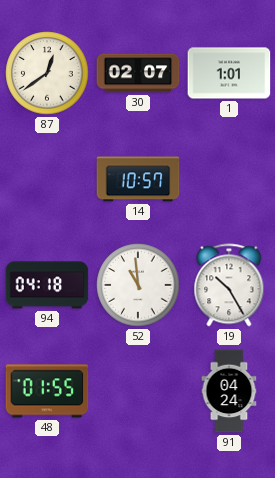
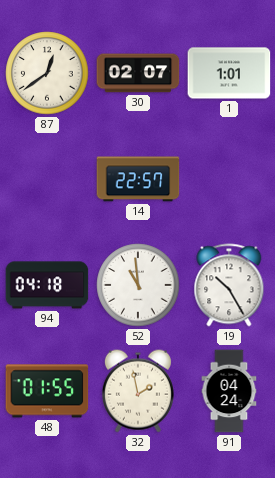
14: 10:57 -> 22:57 (138, 179)
32: none -> 1:58 (138, 391)
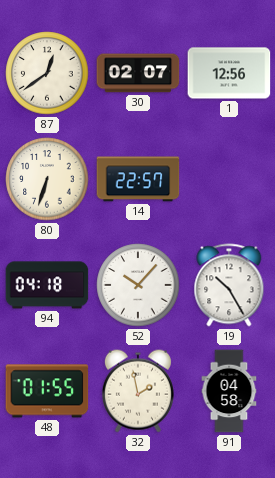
1: 1:01 -> 12:56 (229, 73)
80: none -> 6:33 (47, 179)
52: 10:59 -> 10:07 (138, 285)
91: 04:24 -> 04:58 (229, 391)
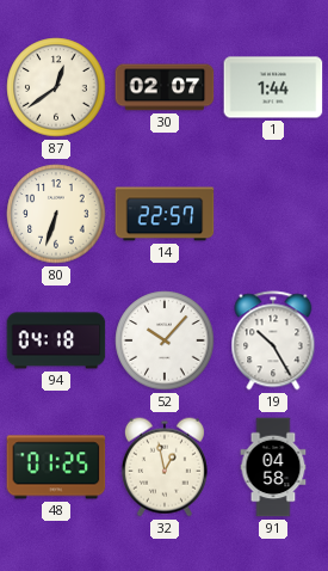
1: 12:56 -> 1:44 (273, 87)
48: 01:55 -> 01:25 (56, 467)
32: 1:58 -> 12:58 (165, 467)
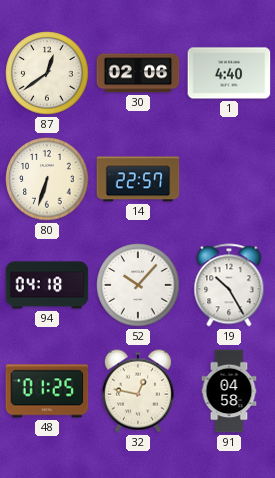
30: 02:07 -> 02:06 (138, 73)
1: 1:44 -> 4:40 (229, 73)
32: 12:58 -> 12:47 (138, 391)
